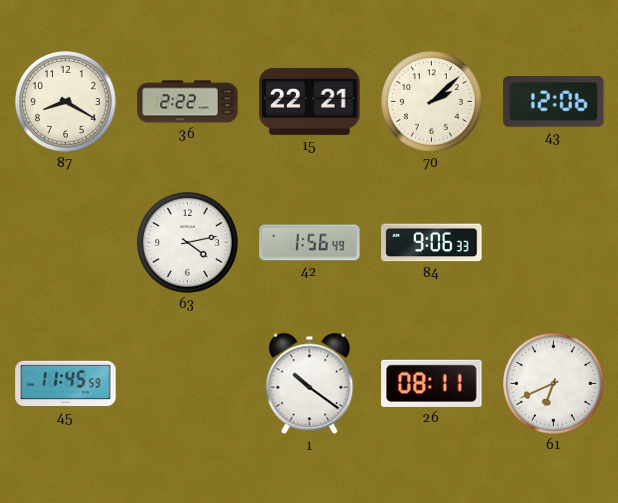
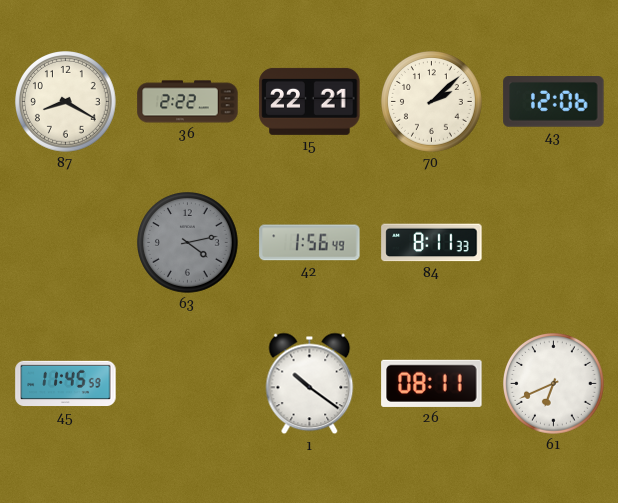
63 dial: white -> grey (188, 243)
84: 9:06 -> 8:11 (432, 243)
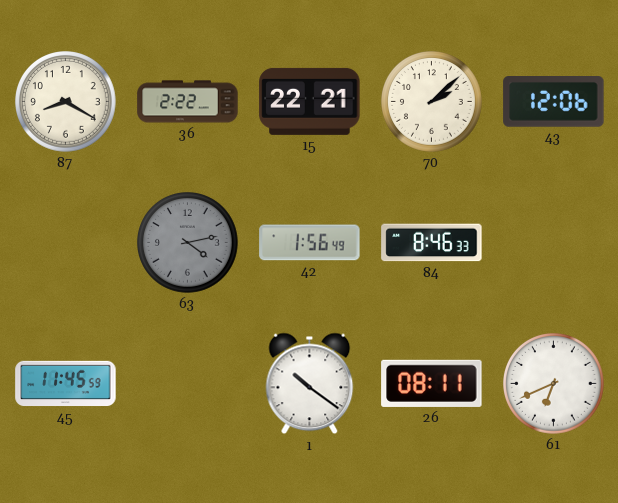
84: 8:11 -> 8:46 (432, 243)
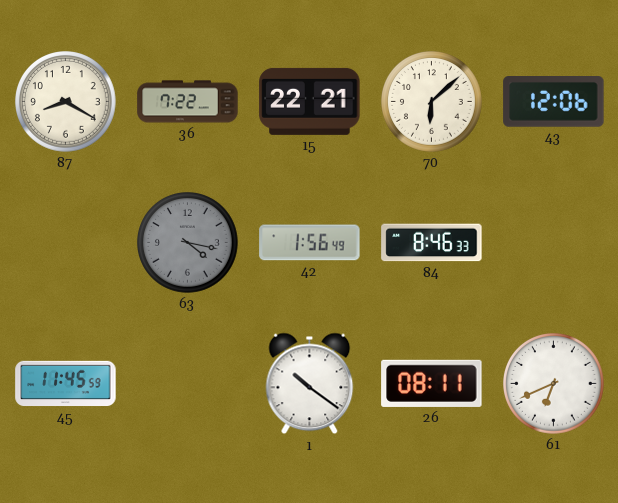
36: 2:22 -> 7:22 (188, 102)
70: 2:08 -> 6:08 (432, 102)
63: 4:13 -> 4:17 (188, 243)
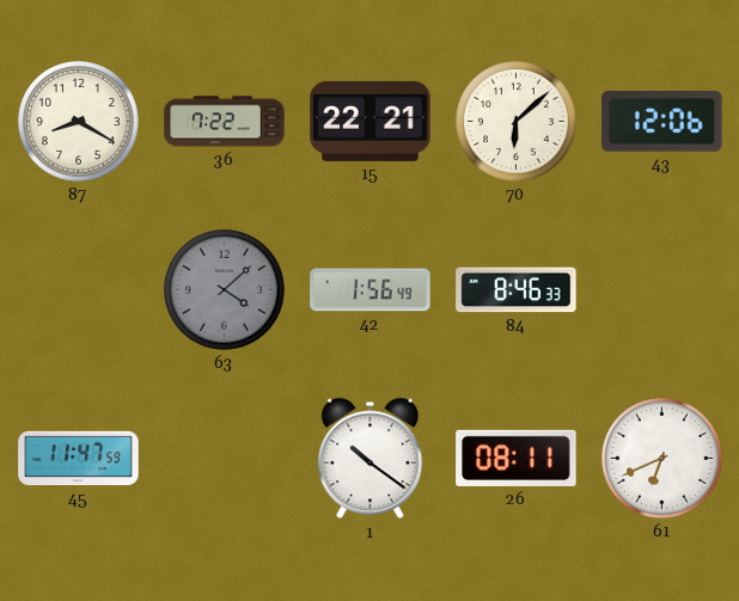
63: 4:17 -> 4:08 (225, 290)
45: 11:45 -> 11:47 (79, 459)
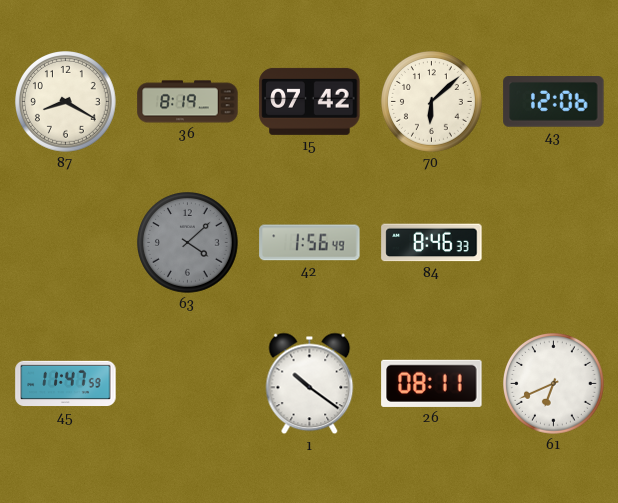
36: 7:22 -> 8:19 (188, 102)
15: 22:21 -> 07:42 (310, 101)
